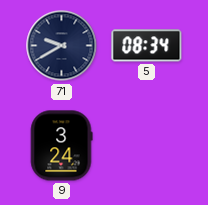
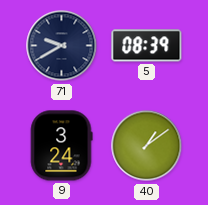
5: 08:34 -> 08:39 (147, 46)
40: none -> 1:09 (147, 146)
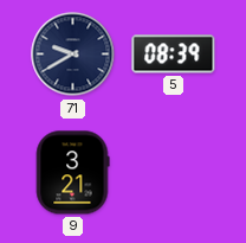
9: 3:24 -> 3:21 (72, 173)
40: 1:09 -> none (147, 146)
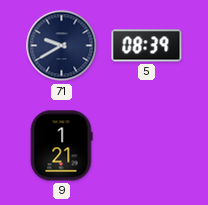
9: 3:21 -> 1:21 (61, 146)
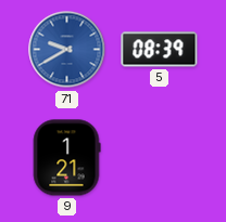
71 dial: navy -> blue (67, 50)
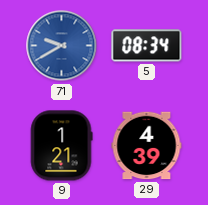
5: 08:39 -> 08:34 (147, 46)
29: none -> 4:39 (147, 146)
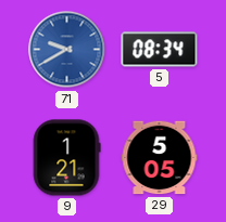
29: 4:39 -> 5:05 (160, 158)
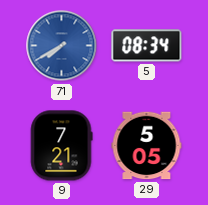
71: 9:40 -> 7:40 (62, 46)
9: 1:21 -> 7:21 (61, 146)
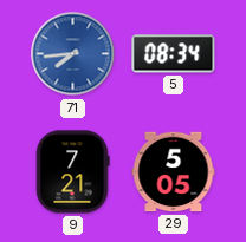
71: 7:40 -> 7:44 (73, 54)
